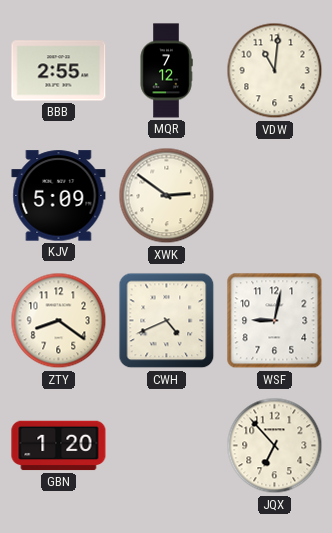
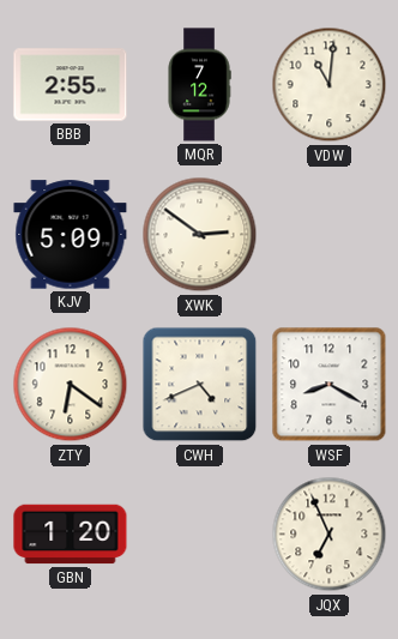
ZTY: 8:21 -> 6:21 (71, 385)
WSF: 9:02 -> 8:20 (330, 385)
JQX: 6:53 -> 6:56 (330, 535)
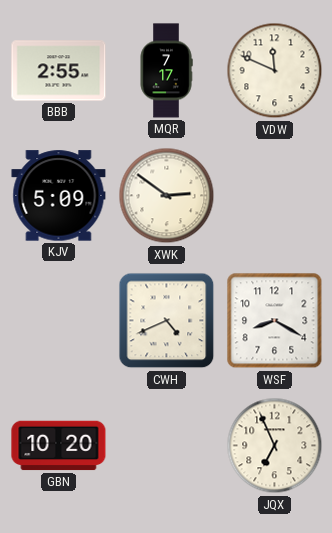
MQR: 7:12 -> 7:17 (166, 71)
VDW: 11:01 -> 11:49 (275, 71)
ZTY: 6:21 -> none (71, 385)
GBN: 1:20 -> 10:20 (59, 446)
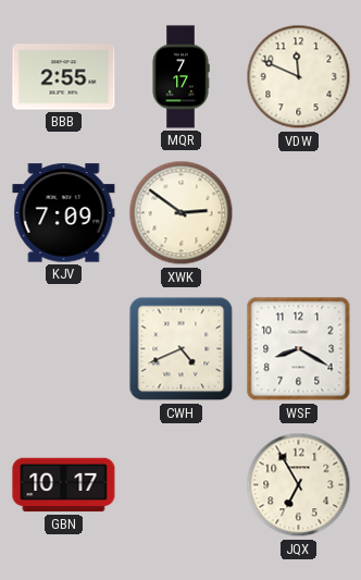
KJV: 5:09 -> 7:09 (64, 213)
GBN: 10:20 -> 10:17 (64, 485)
JQX: 6:56 -> 6:55 (299, 485)
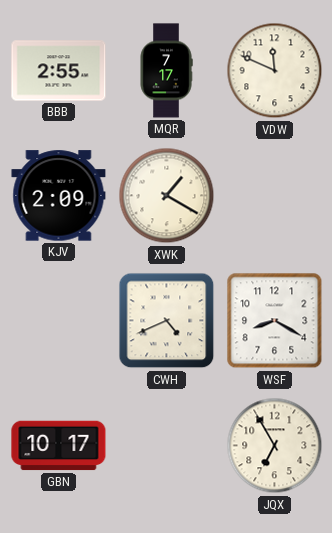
KJV: 7:09 -> 2:09 (59, 196)
XWK: 2:51 -> 1:20 (167, 196)
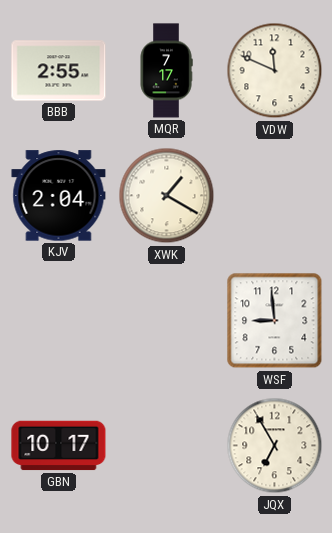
KJV: 2:09 -> 2:04 (59, 196)
CWH: 4:41 -> none (167, 321)
WSF: 8:20 -> 8:59 (275, 321)
